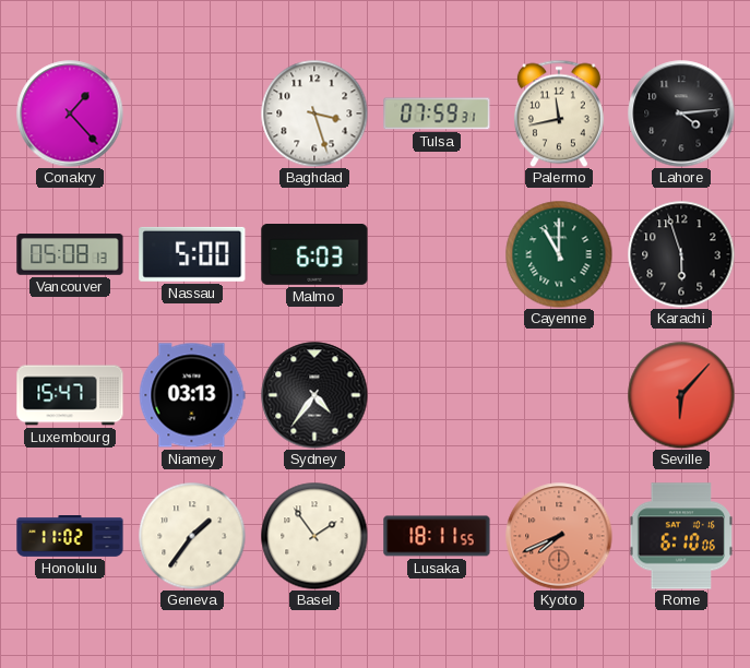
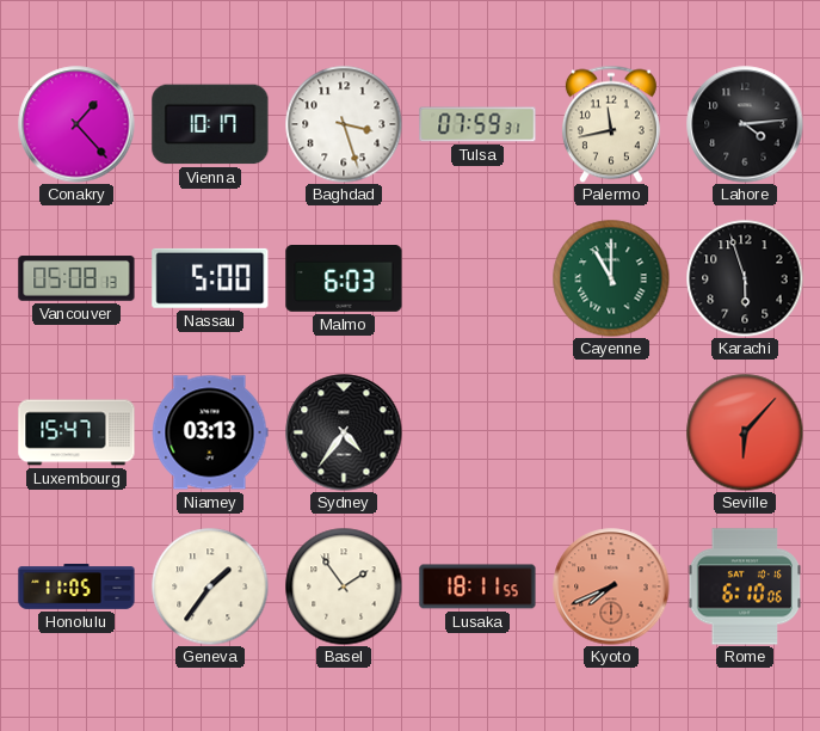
Vienna: none -> 10:17 (210, 124)
Honolulu: 11:02 -> 11:05 (76, 588)
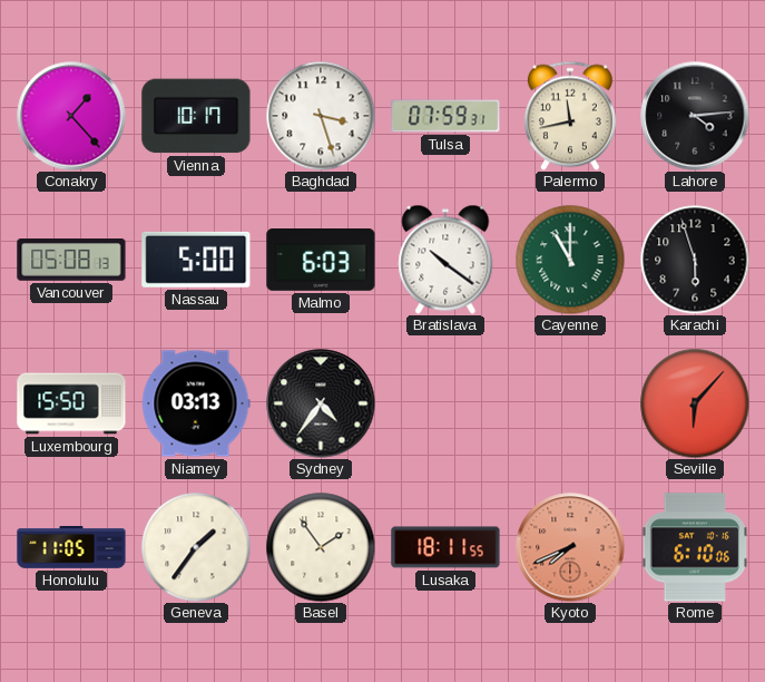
Bratislava: none -> 10:21 (445, 260)
Luxembourg: 15:47 -> 15:50 (71, 403)
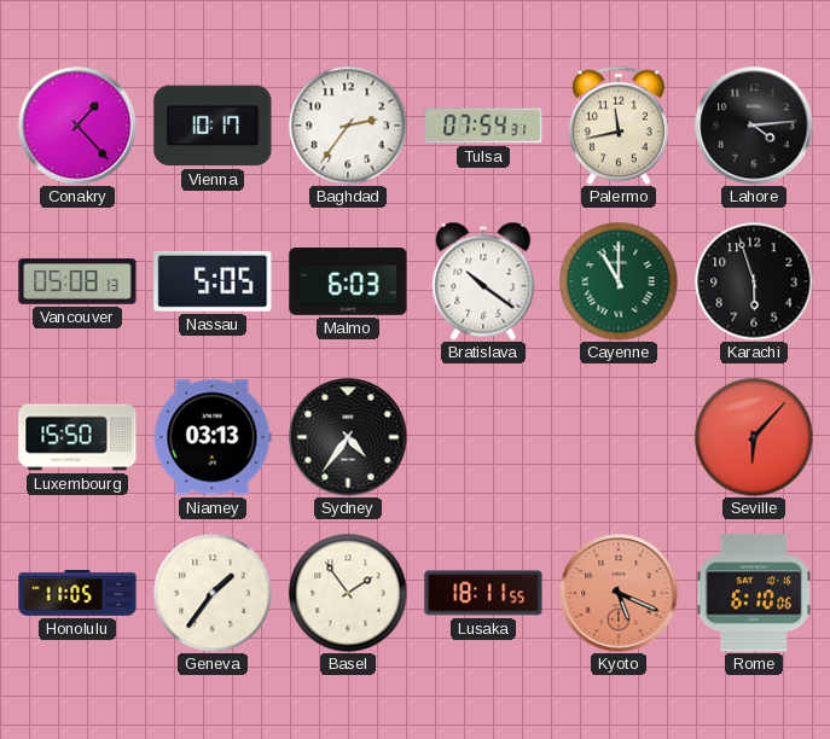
Baghdad: 3:27 -> 2:36 (348, 126)
Tulsa: 07:59 -> 07:54 (483, 126)
Nassau: 5:00 -> 5:05 (213, 281)
Kyoto: 7:41 -> 5:19 (619, 593)
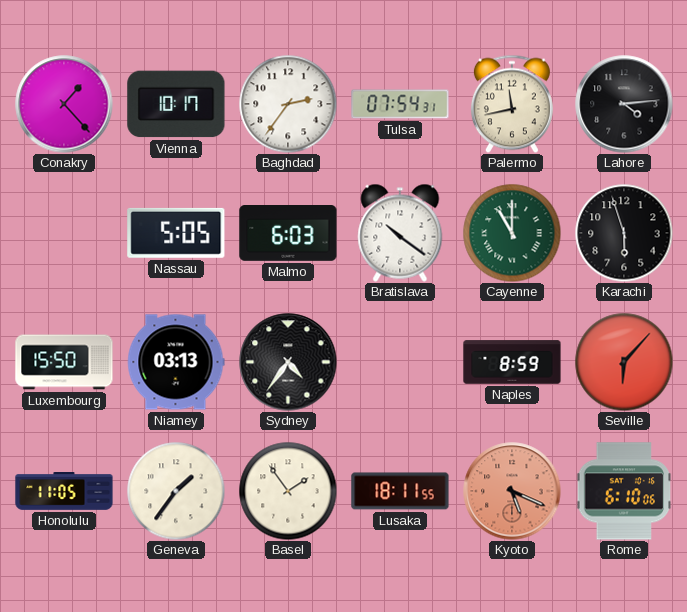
Vancouver: 05:08 -> none (77, 281)
Naples: none -> 8:59 (512, 362)
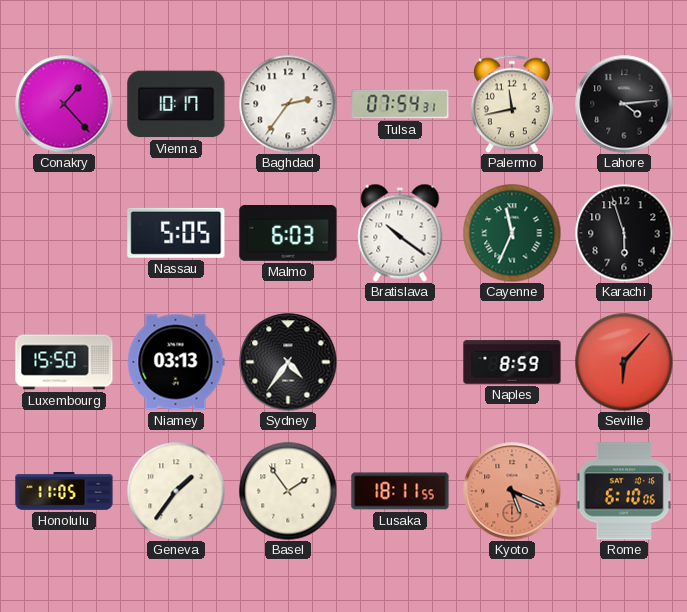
Cayenne: 11:00 -> 11:34 (512, 233)
